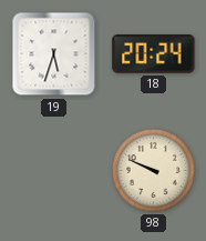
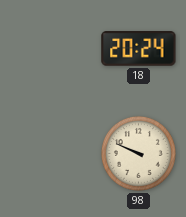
19: 5:33 -> none (54, 54)
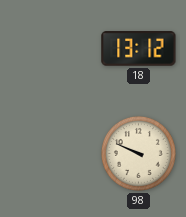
18: 20:24 -> 13:12 (139, 49)
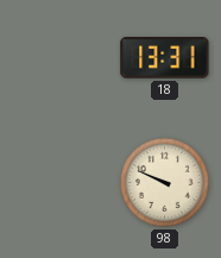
18: 13:12 -> 13:31 (165, 58)
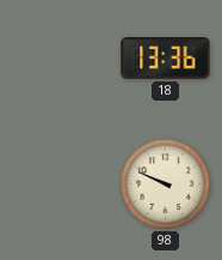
18: 13:31 -> 13:36 (166, 59)
